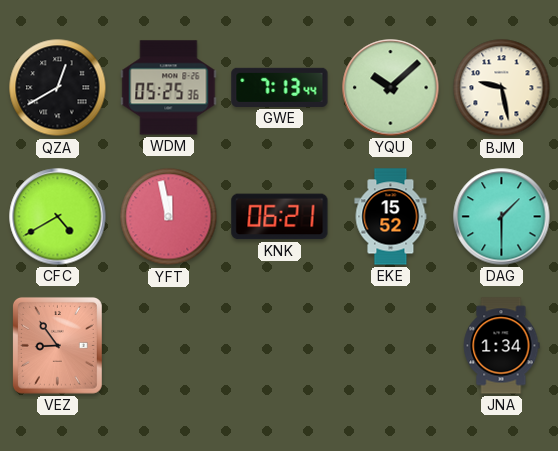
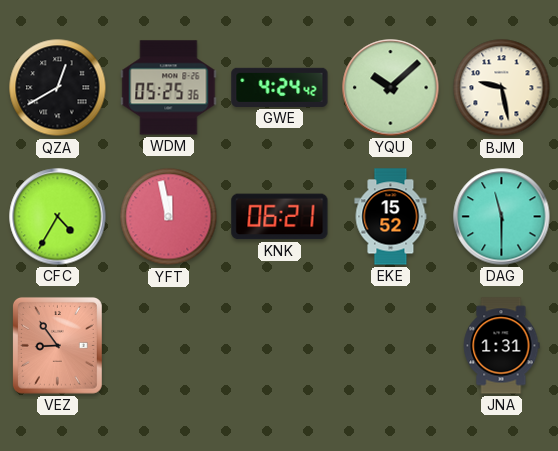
GWE: 7:13 -> 4:24 (280, 87)
CFC: 4:40 -> 4:35 (58, 217)
DAG: 1:30 -> 11:30 (502, 217)
JNA: 1:34 -> 1:31 (501, 346)
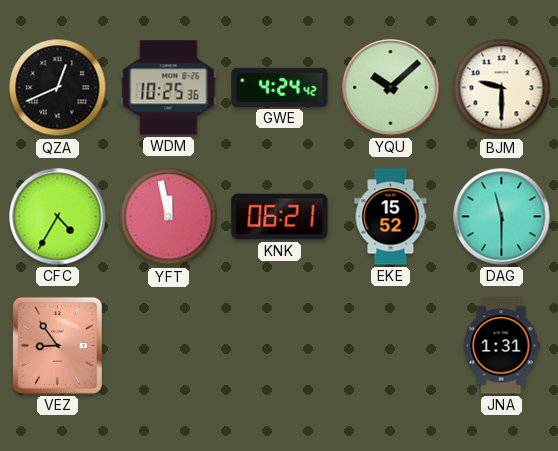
QZA: 12:40 -> 12:41 (58, 88)
WDM: 05:25 -> 10:25 (169, 88)
BJM: 9:28 -> 9:30 (502, 88)
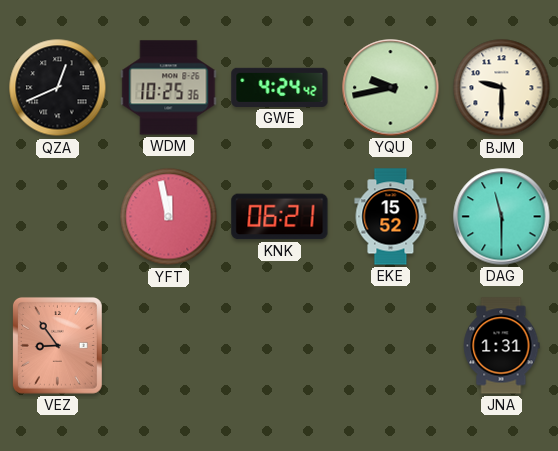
YQU: 10:08 -> 9:43 (391, 88)
CFC: 4:35 -> none (58, 217)
